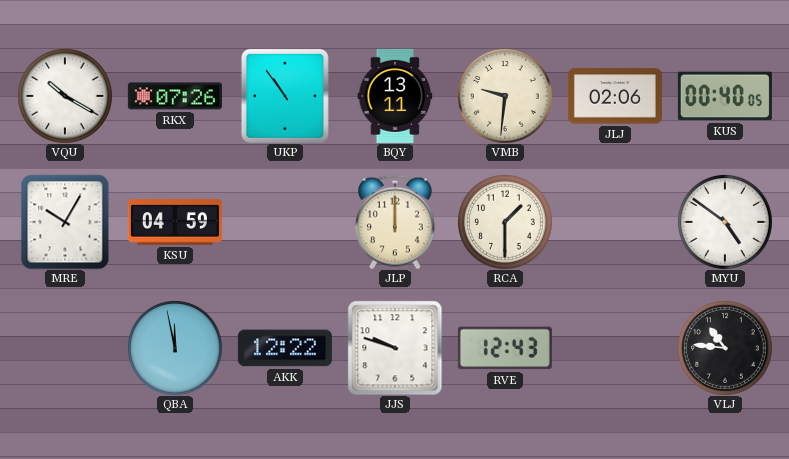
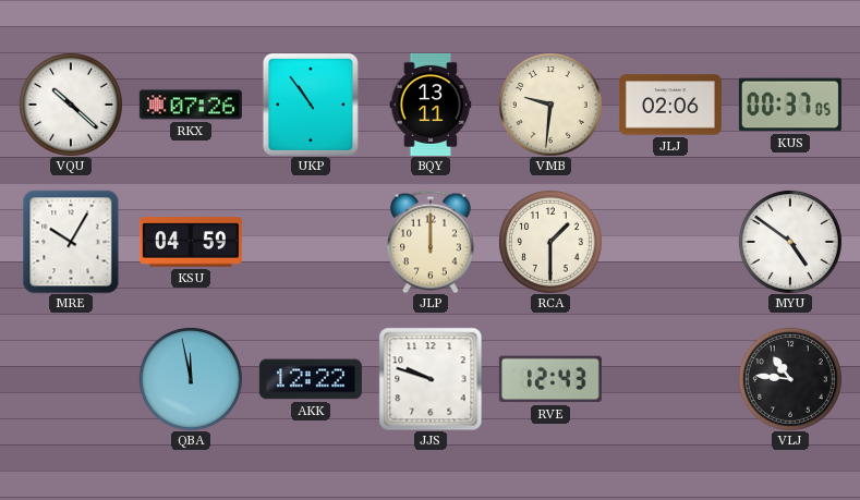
VQU: 10:20 -> 10:22 (71, 105)
KUS: 00:40 -> 00:37 (790, 105)
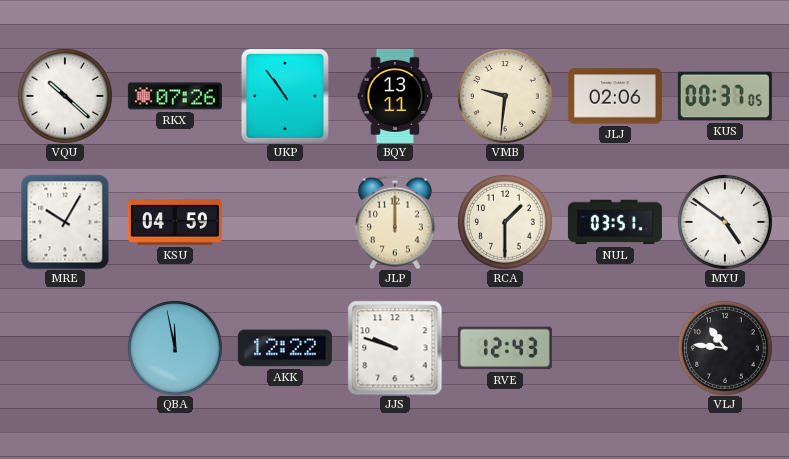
NUL: none -> 03:51 (615, 222)
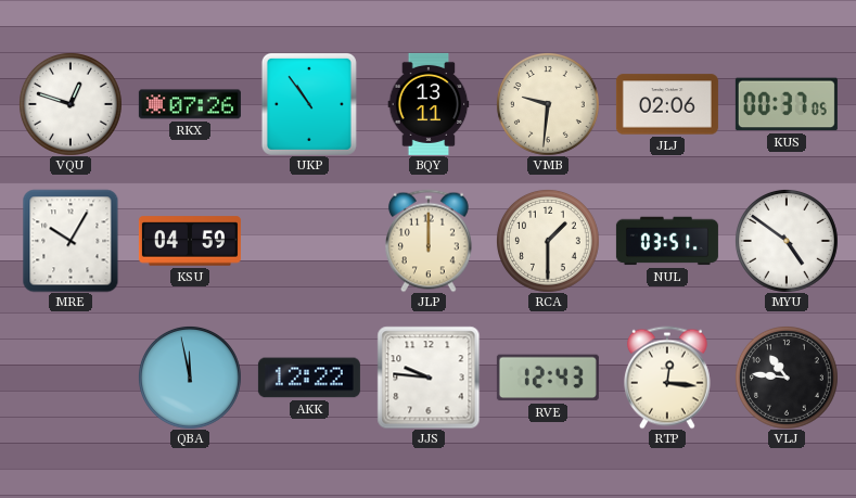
VQU: 10:22 -> 12:48 (71, 104)
JJS: 9:48 -> 9:46 (429, 378)
RTP: none -> 12:16 (667, 378)
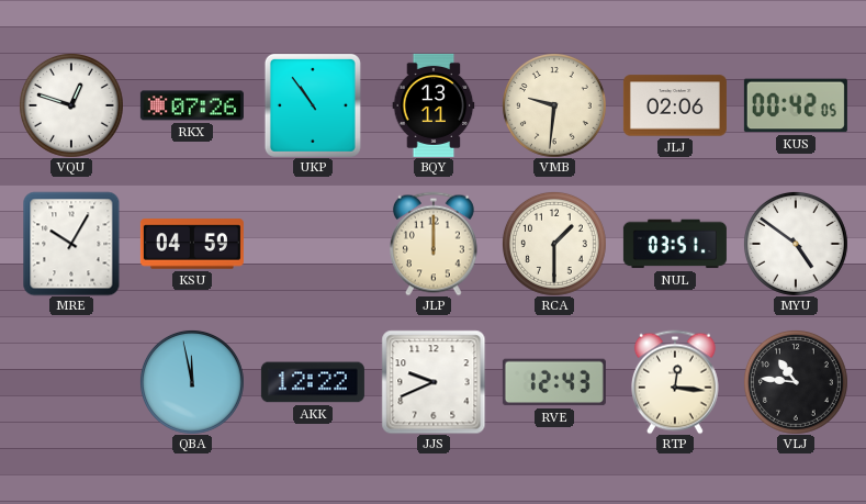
KUS: 00:37 -> 00:42 (796, 105)
JJS: 9:46 -> 9:41 (434, 382)
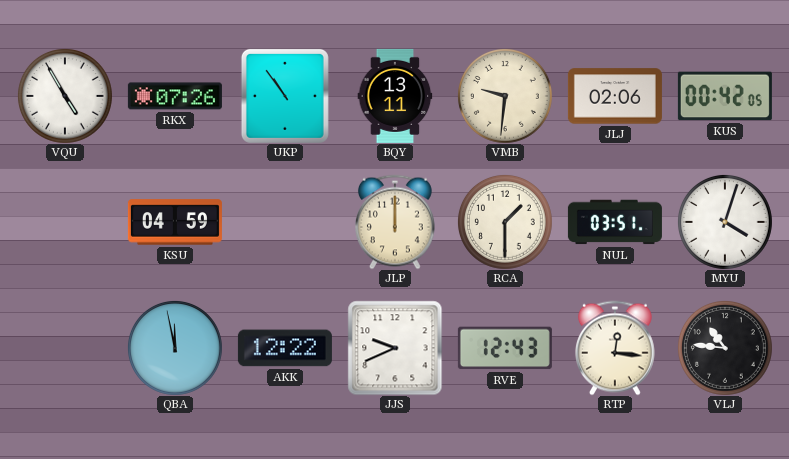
VQU: 12:48 -> 4:55 (65, 96)
MRE: 10:05 -> none (71, 244)
MYU: 4:51 -> 4:03 (725, 222)
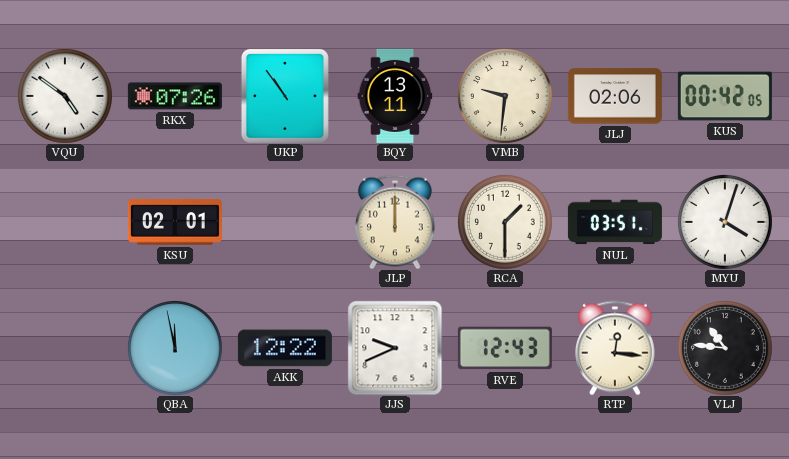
VQU: 4:55 -> 4:51 (65, 96)
KSU: 04:59 -> 02:01 (175, 222)
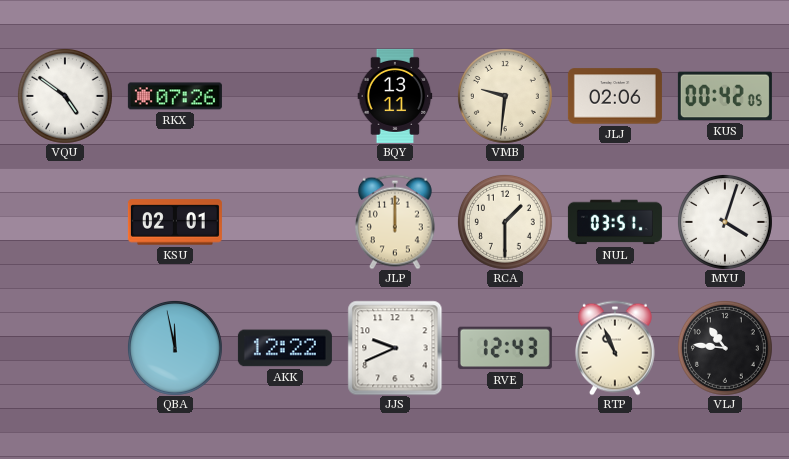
UKP: 10:54 -> none (285, 96)
RTP: 12:16 -> 10:56 (615, 348)
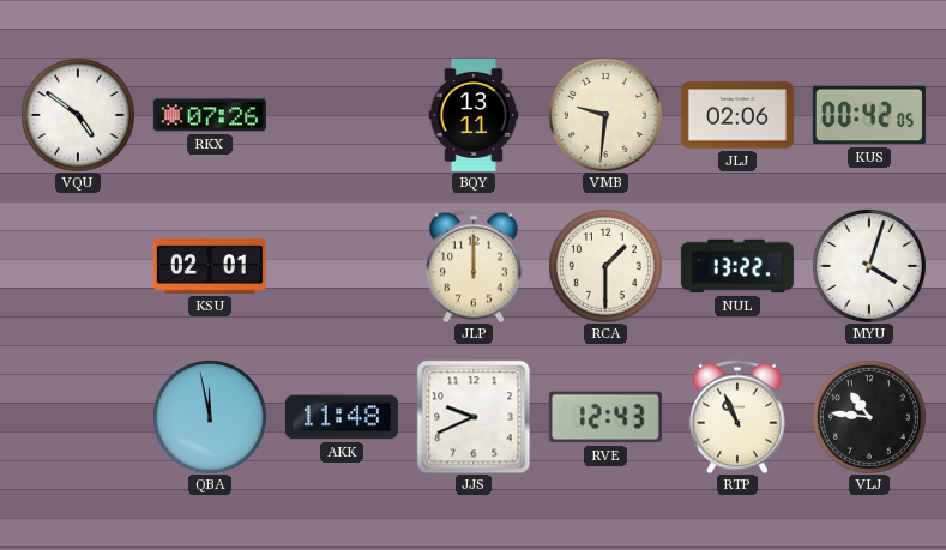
NUL: 03:51 -> 13:22 (737, 266)
AKK: 12:22 -> 11:48 (342, 417)
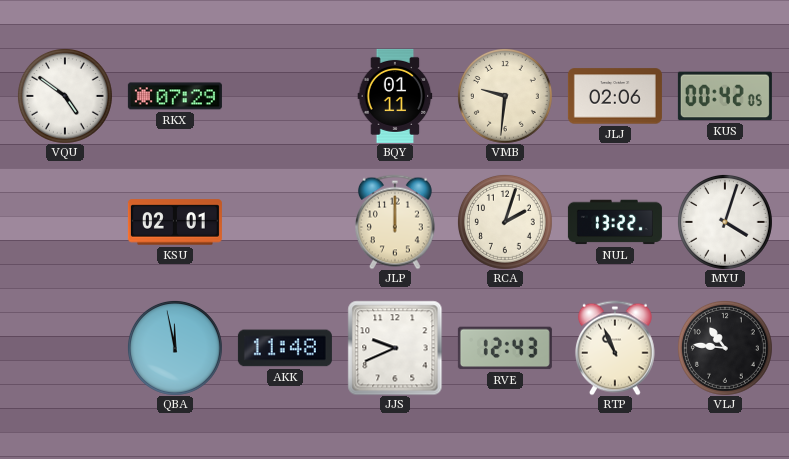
RKX: 07:26 -> 07:29 (175, 96)
BQY: 13:11 -> 01:11 (395, 96)
RCA: 1:30 -> 2:03 (505, 222)
